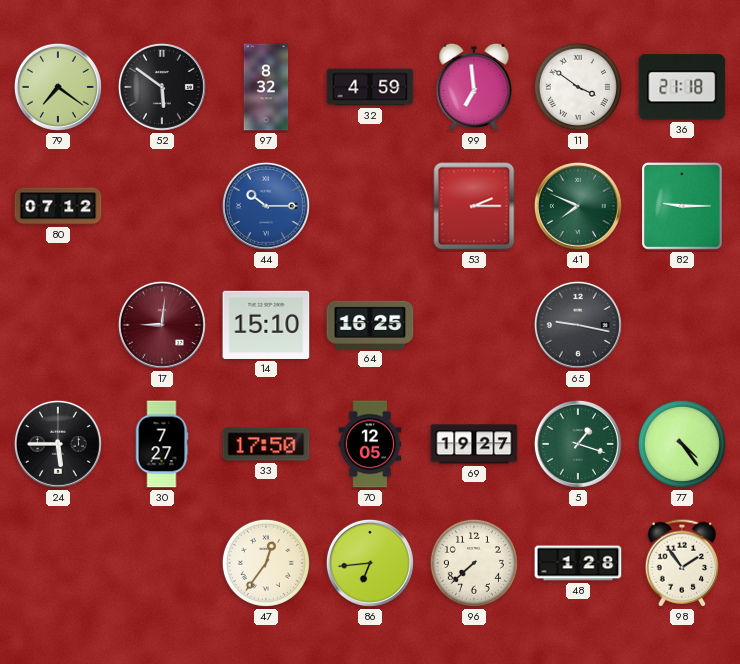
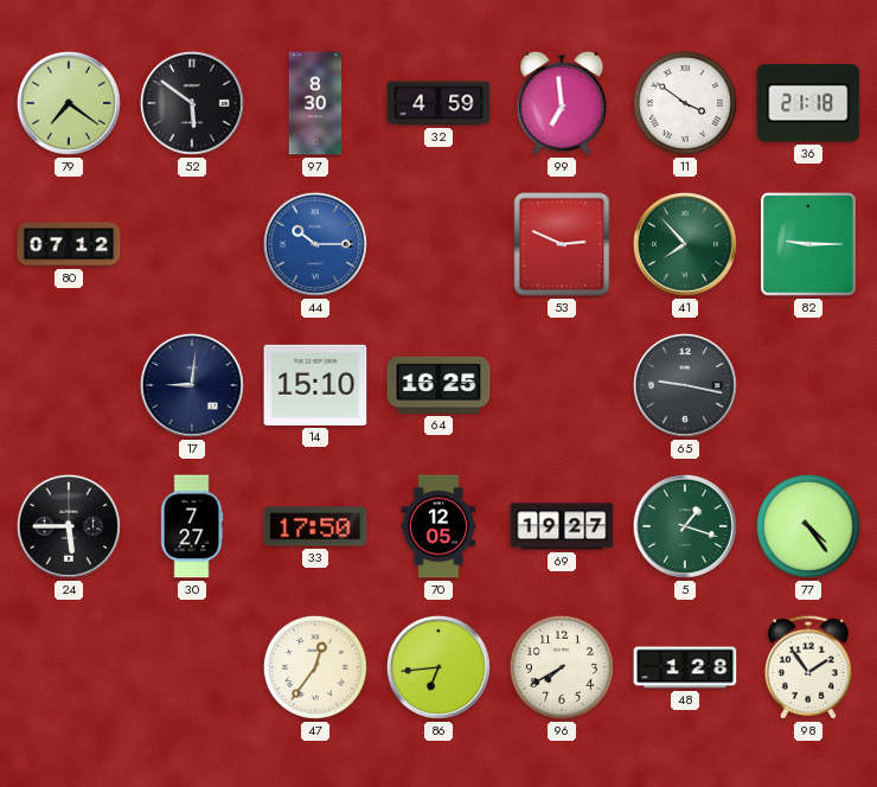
97: 8:32 -> 8:30 (315, 103)
53: 2:15 -> 2:49 (562, 244)
41: 7:49 -> 7:53 (685, 244)
17 dial: burgundy -> navy (192, 385)
96: 7:38 -> 7:40 (562, 667)
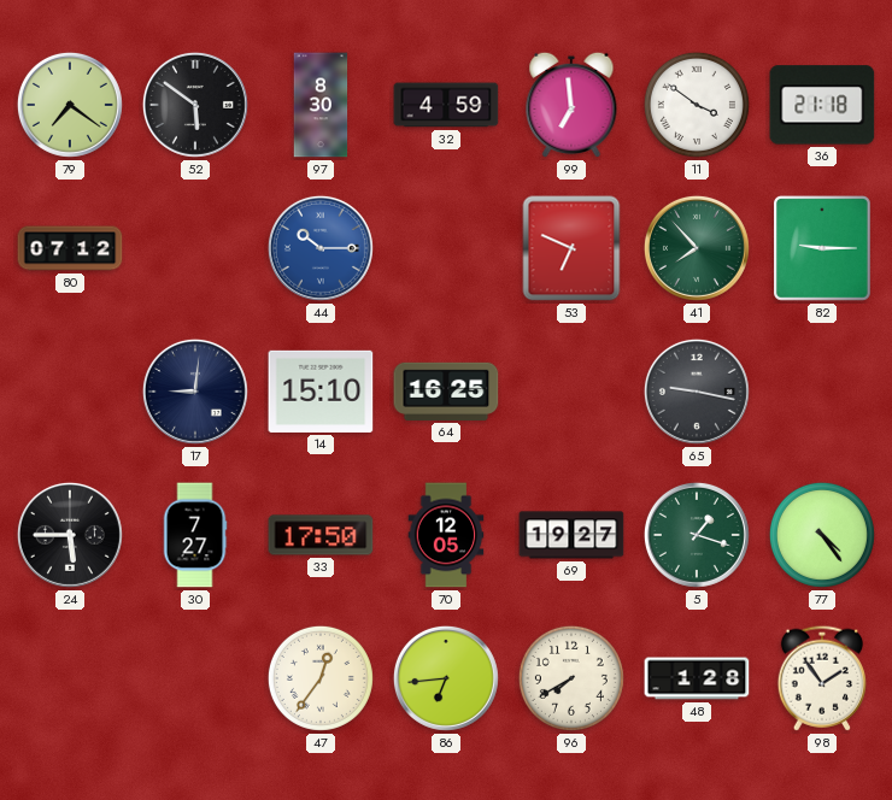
53: 2:49 -> 6:49 (571, 248)
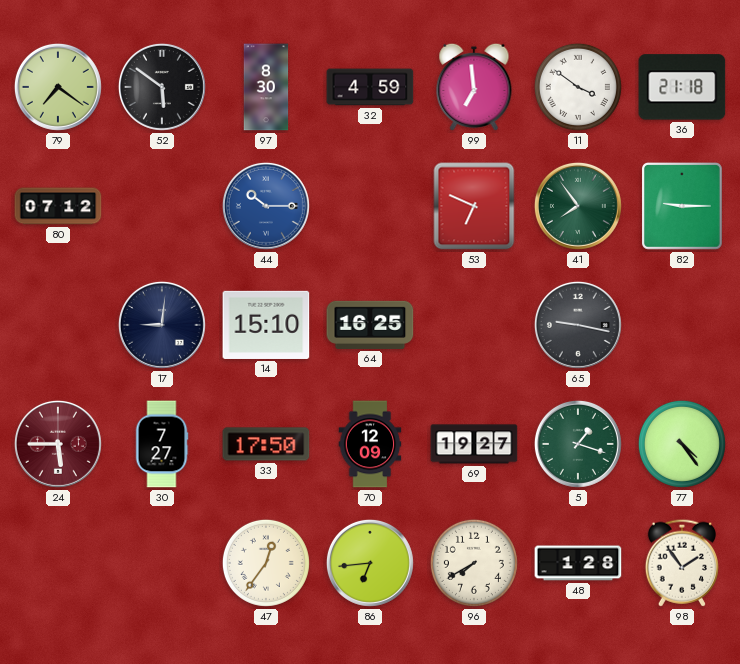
41: 7:53 -> 7:54 (578, 206)
24 dial: black -> burgundy (58, 444)
70: 12:05 -> 12:09 (370, 444)
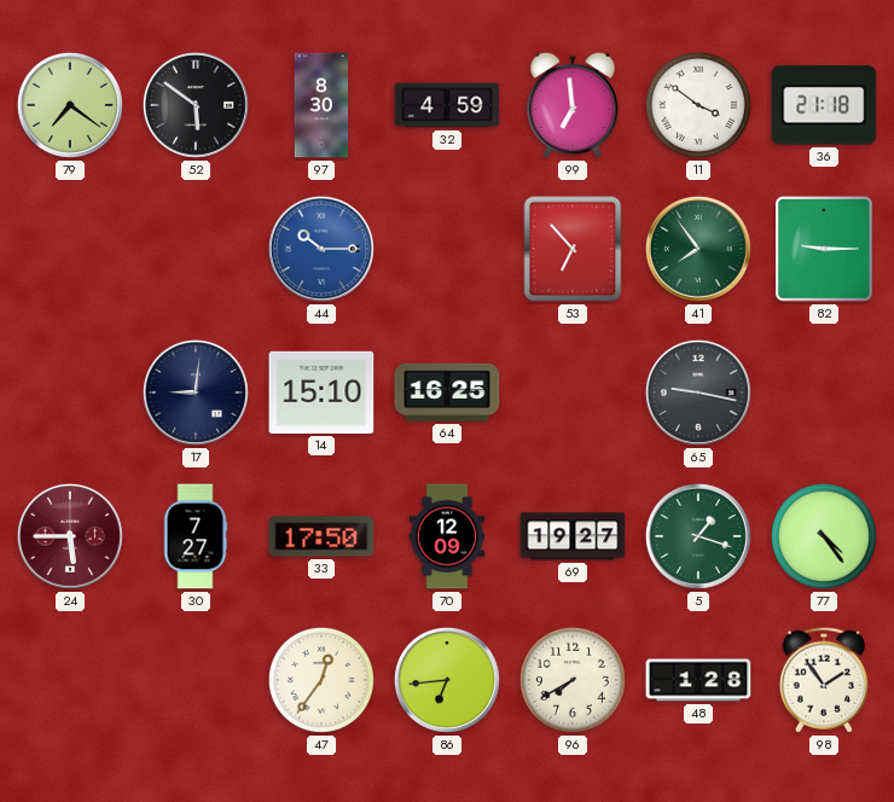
80: 07:12 -> none (58, 206)
53: 6:49 -> 6:53 (573, 249)
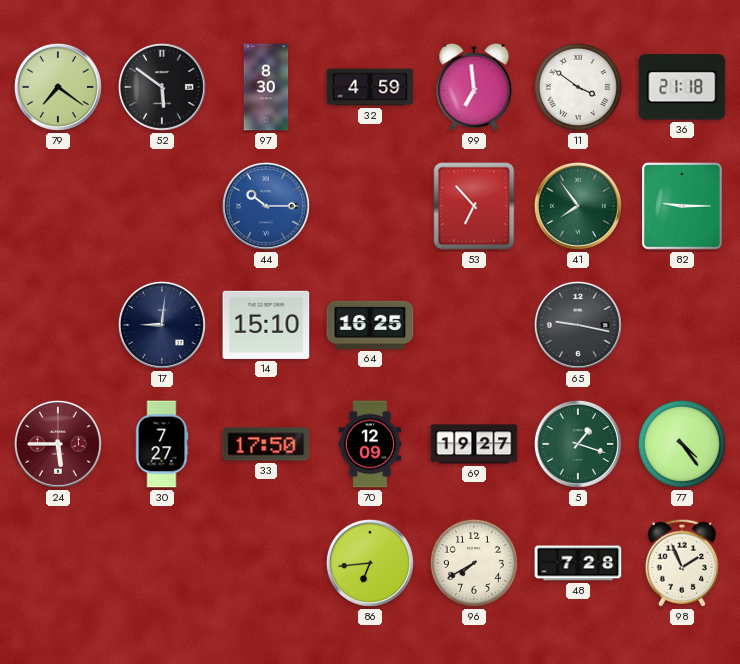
47: 12:36 -> none (321, 680)
48: 1:28 -> 7:28 (578, 563)
98: 1:54 -> 1:56 (681, 563)
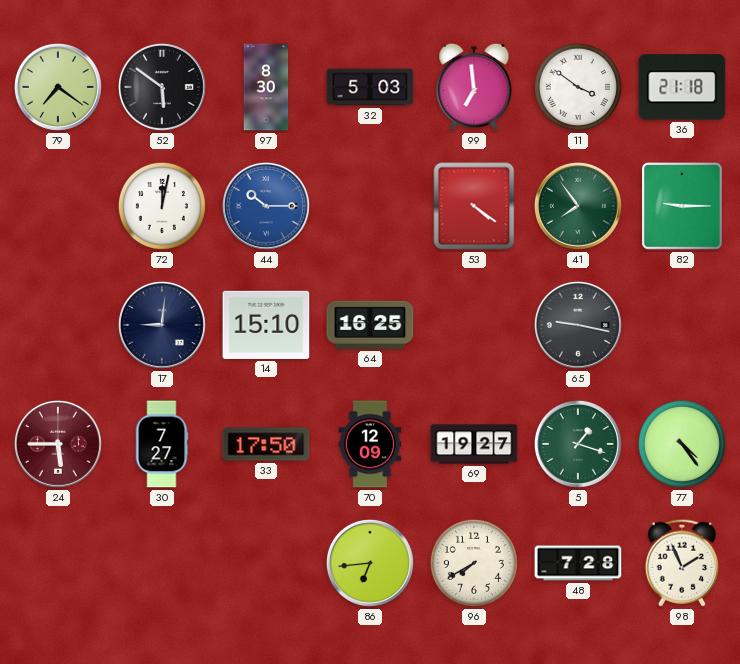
32: 4:59 -> 5:03 (370, 87)
72: none -> 12:02 (162, 206)
53: 6:53 -> 4:21 (474, 206)
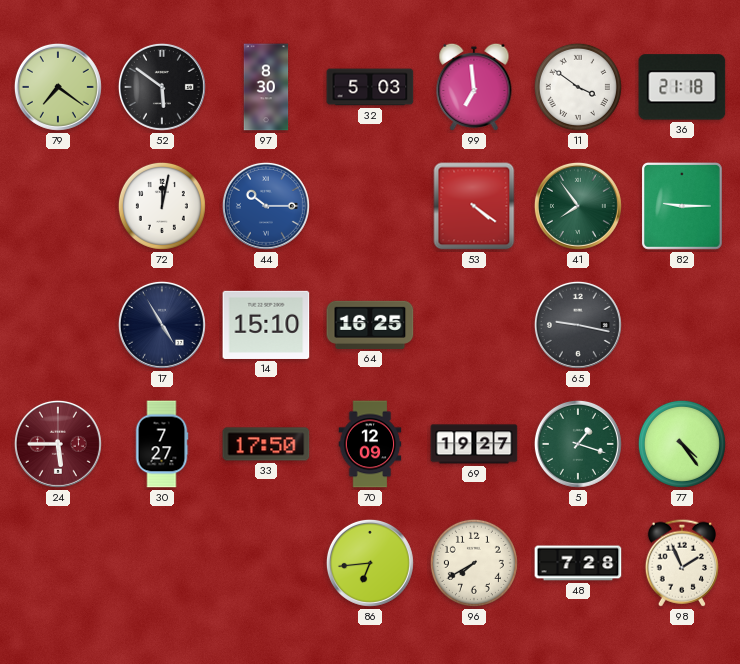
17: 9:01 -> 4:55 (162, 325)
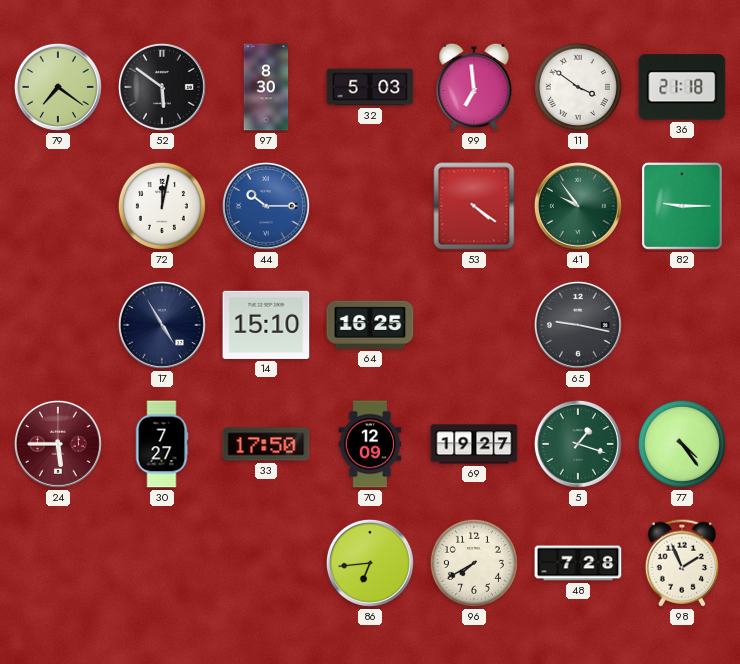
41: 7:54 -> 9:54 (578, 206)
